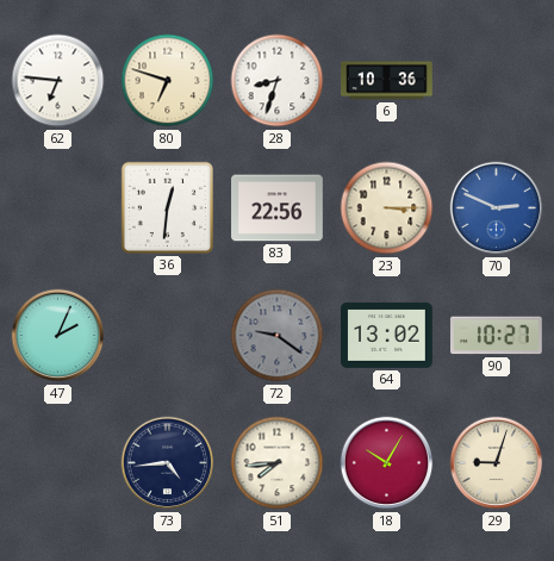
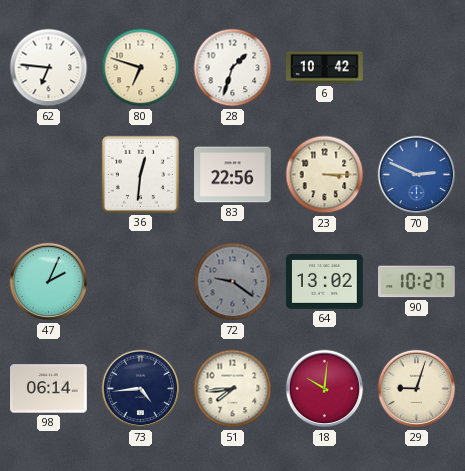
28: 8:33 -> 1:33 (233, 68)
6: 10:36 -> 10:42 (325, 68)
98: none -> 06:14 (49, 389)
18: 10:05 -> 10:01 (325, 389)
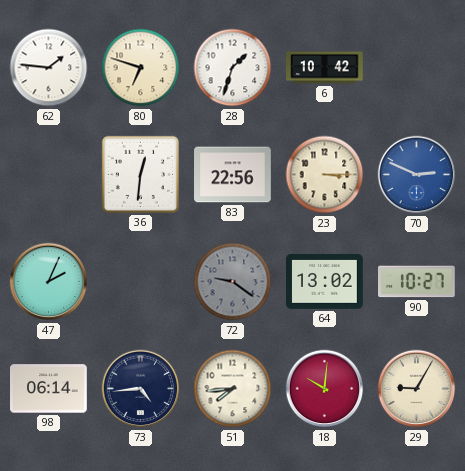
62: 6:46 -> 1:46 (49, 68)
29: 9:03 -> 9:05 (417, 389)
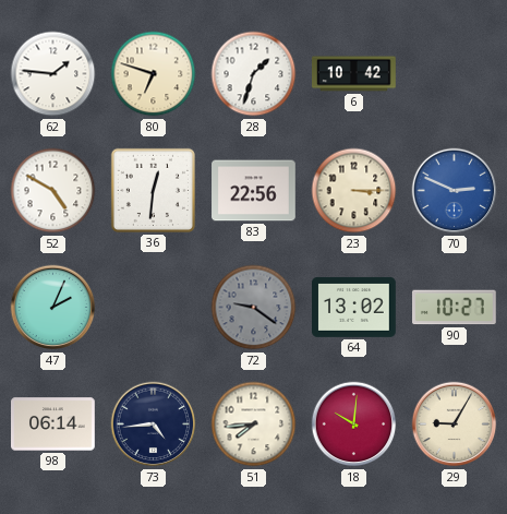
52: none -> 4:50 (53, 191)
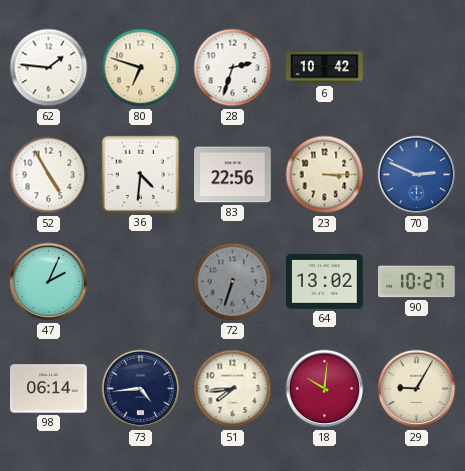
28: 1:33 -> 2:33 (233, 68)
52: 4:50 -> 4:55 (49, 175)
36: 12:31 -> 4:31 (140, 174)
72: 9:21 -> 6:33 (233, 282)
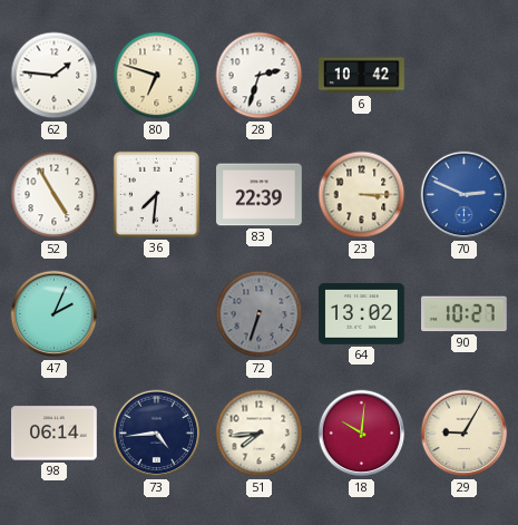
36: 4:31 -> 7:31 (156, 194)
83: 22:56 -> 22:39 (260, 195)
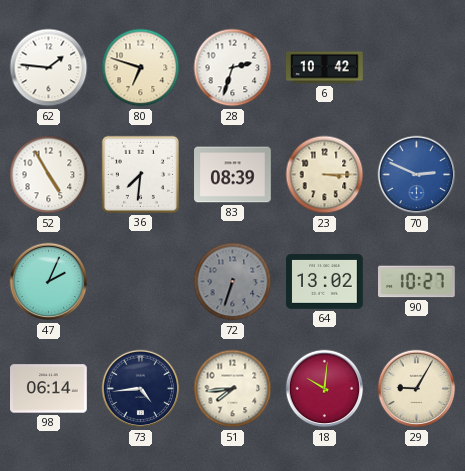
83: 22:39 -> 08:39 (233, 175)
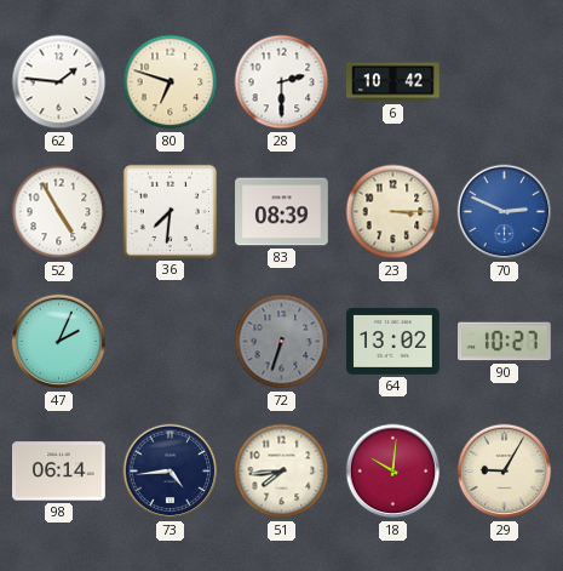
28: 2:33 -> 2:30 (282, 82)
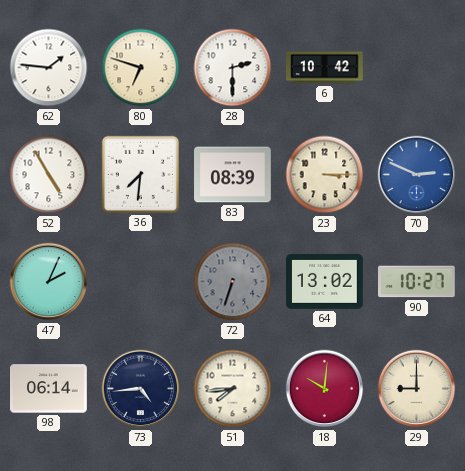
29: 9:05 -> 9:00 (417, 389)
